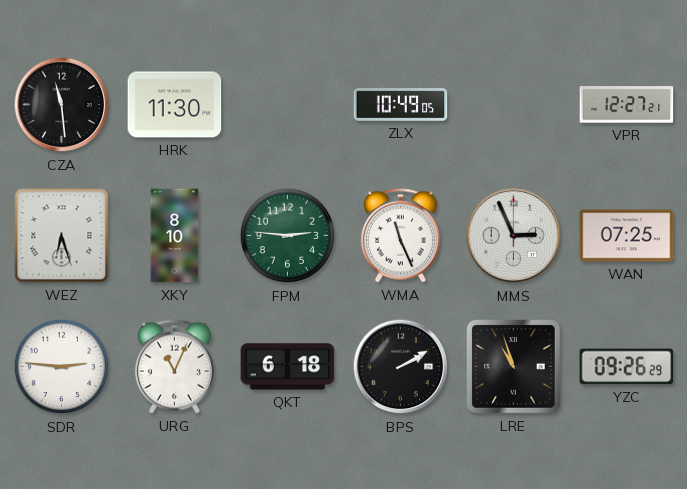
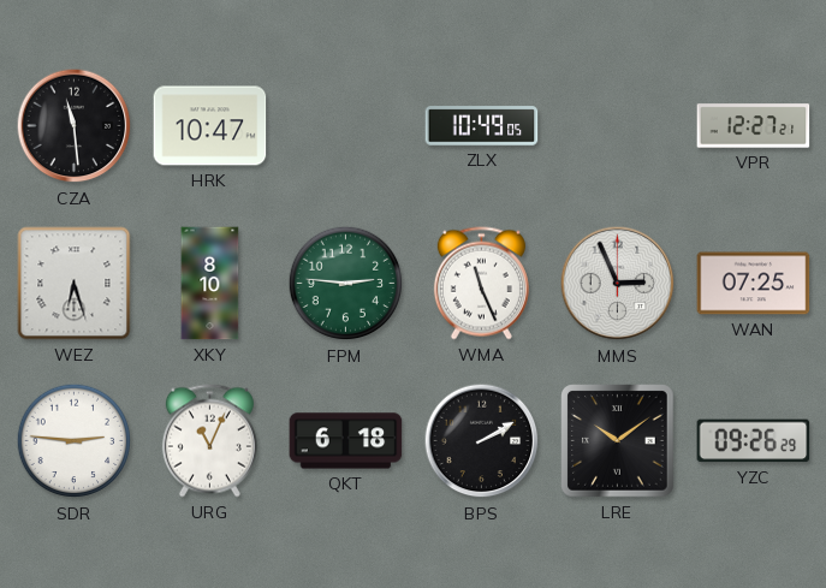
HRK: 11:30 -> 10:47 (210, 126)
LRE: 10:57 -> 10:09 (618, 441)
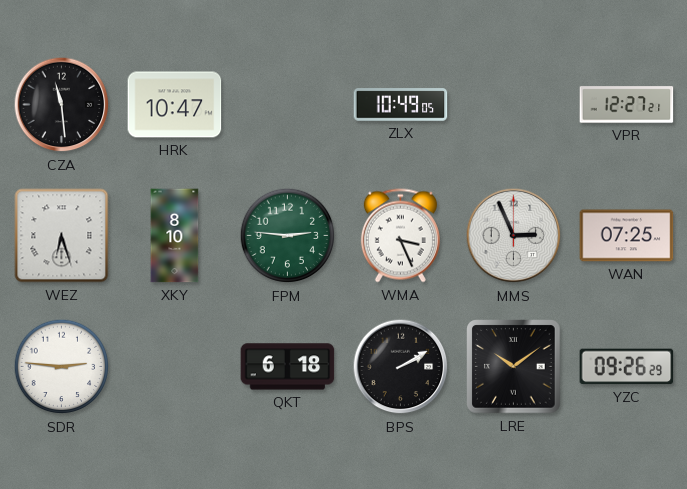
WMA: 11:26 -> 3:26 (400, 236)
URG: 11:04 -> none (209, 441)
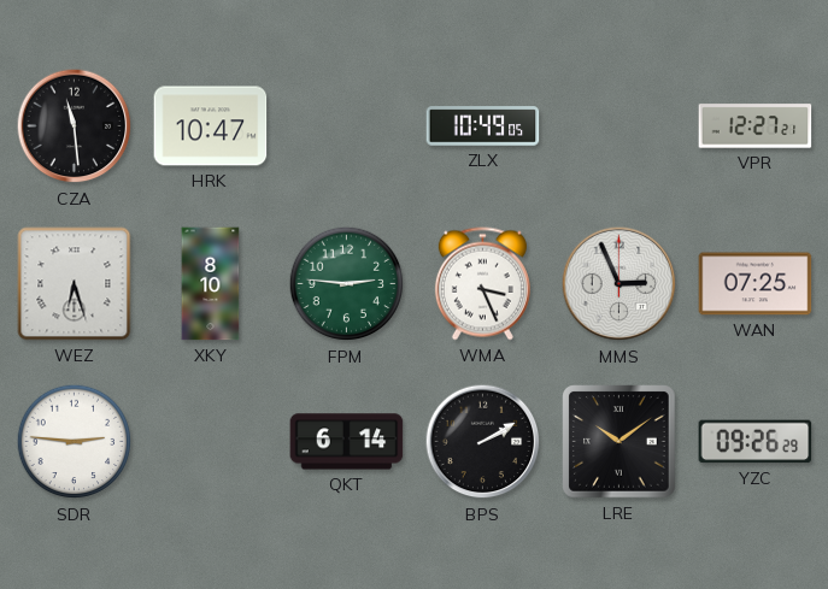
QKT: 6:18 -> 6:14 (347, 442)
